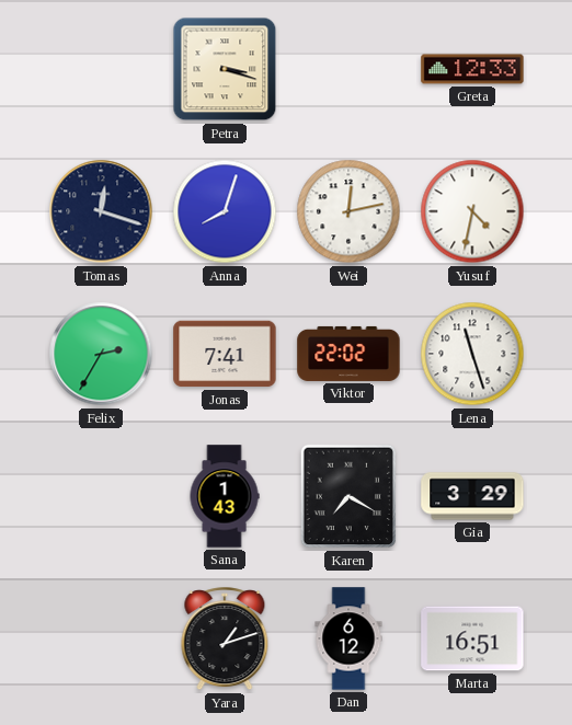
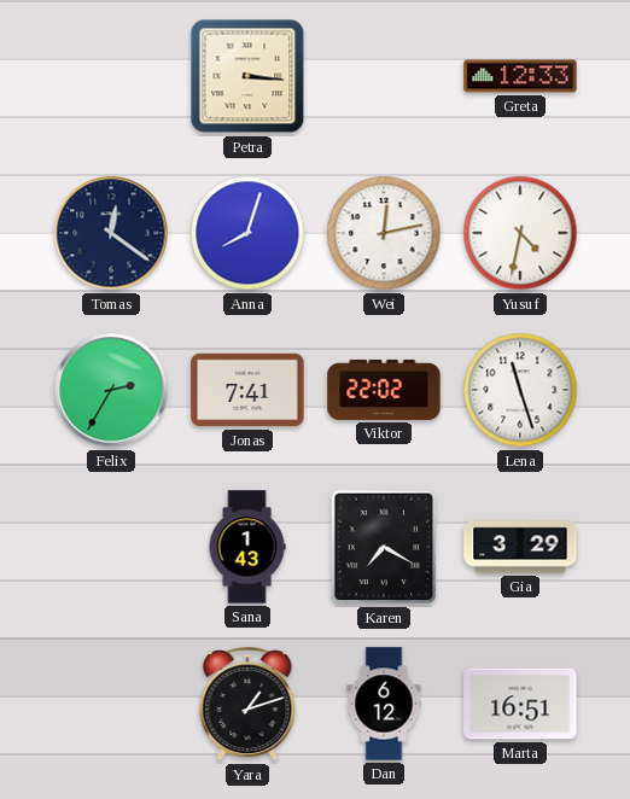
Petra: 3:18 -> 3:16 (247, 76)
Tomas: 12:18 -> 12:21 (111, 233)
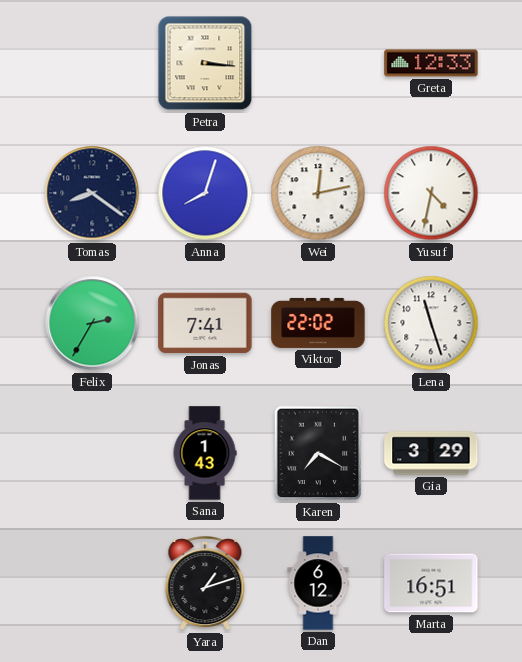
Tomas: 12:21 -> 8:21 (92, 193)
